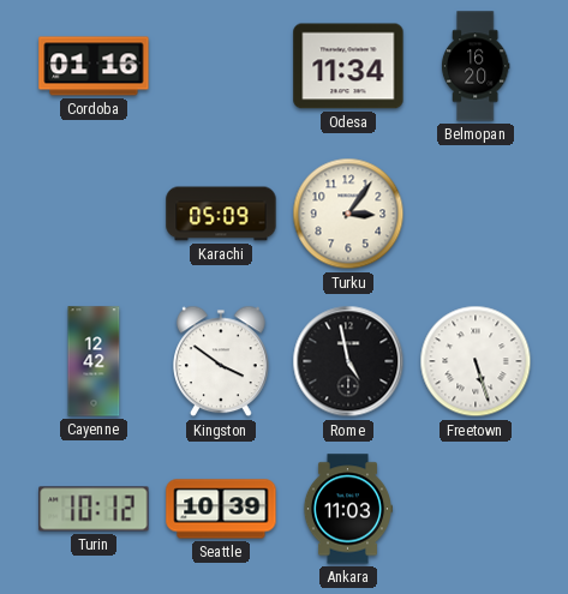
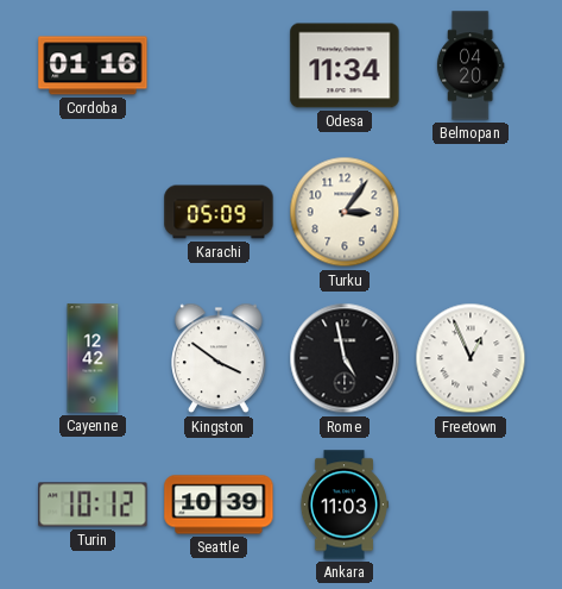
Belmopan: 16:20 -> 04:20 (471, 65)
Freetown: 5:27 -> 12:56 (471, 358)
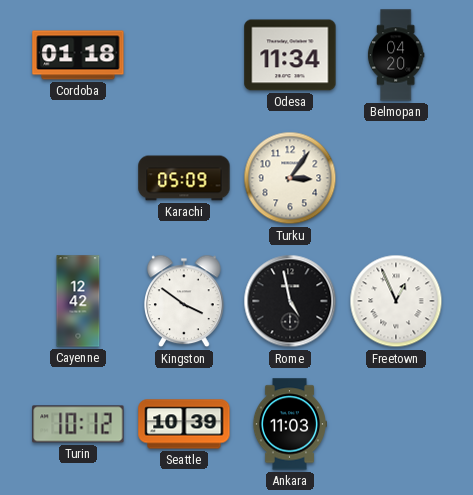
Cordoba: 01:16 -> 01:18 (78, 55)
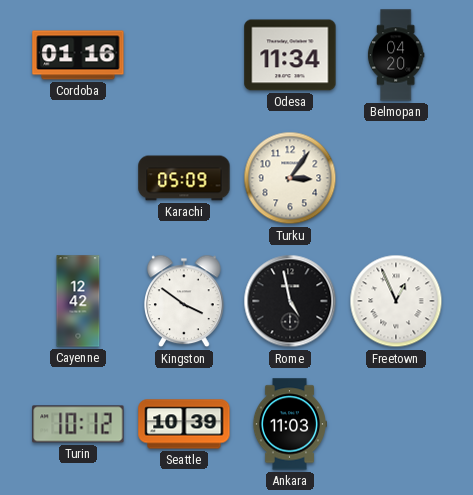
Cordoba: 01:18 -> 01:16 (78, 55)
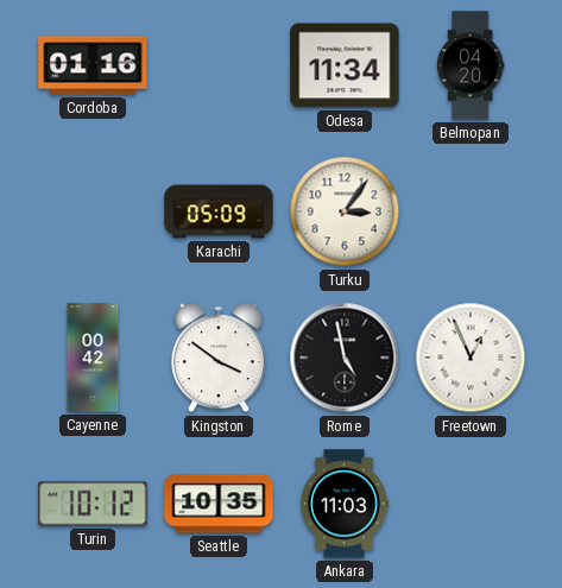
Cayenne: 12:42 -> 00:42 (93, 358)
Seattle: 10:39 -> 10:35 (219, 504)
